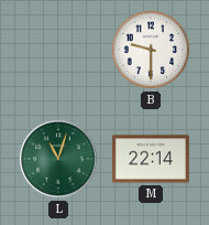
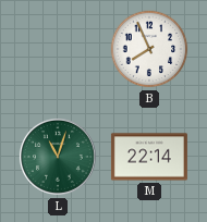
B: 9:30 -> 7:56 (149, 49)
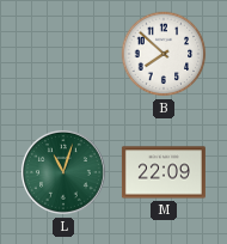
B: 7:56 -> 7:52 (164, 54)
M: 22:14 -> 22:09 (164, 172)
